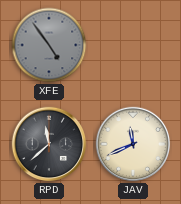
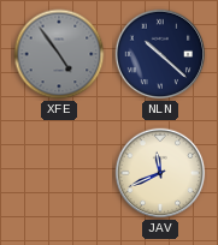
NLN: none -> 10:22 (160, 54)
RPD: 11:38 -> none (49, 144)
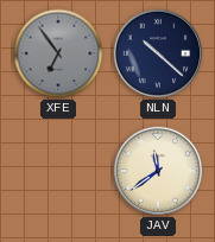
XFE: 4:54 -> 6:54 (58, 53)
JAV: 11:41 -> 11:39 (158, 171)
